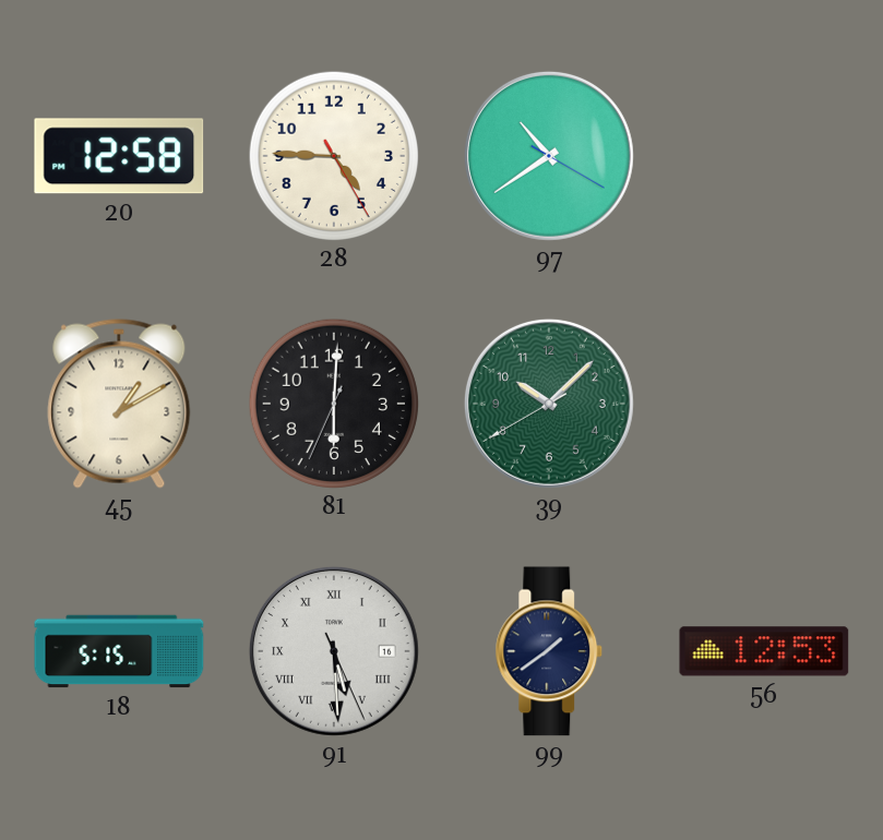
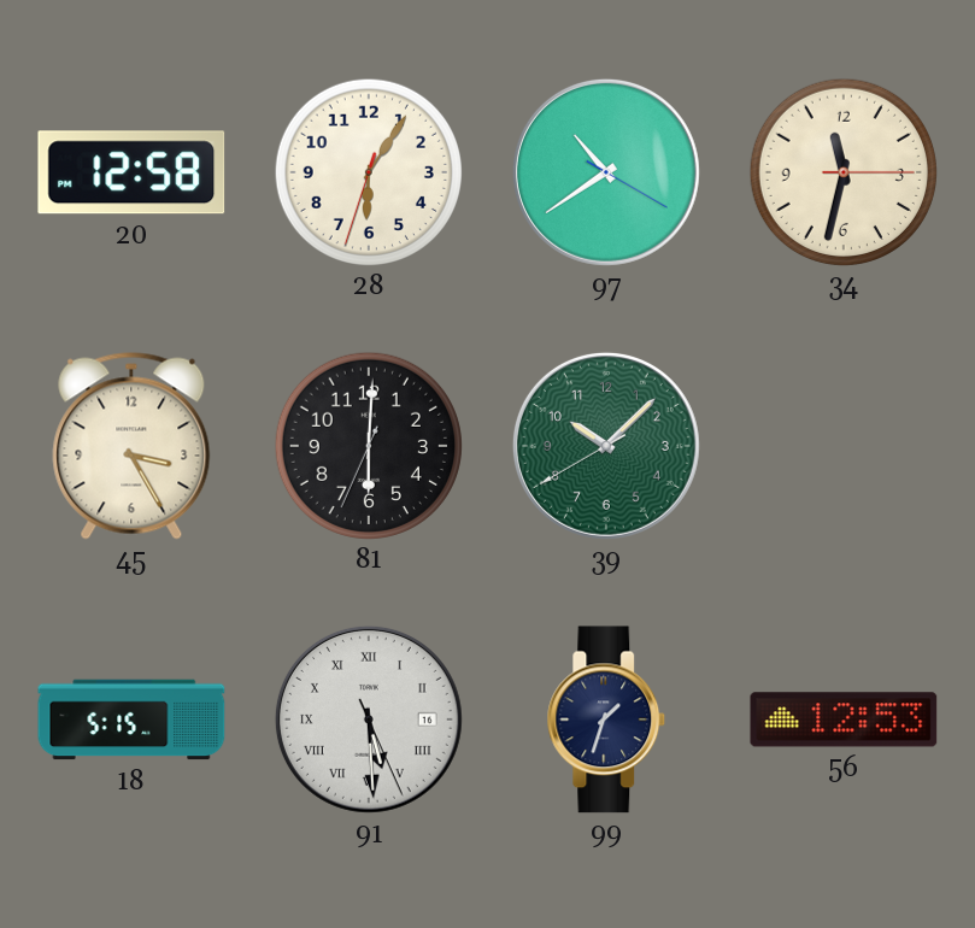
28: 4:45 -> 6:05 (368, 171)
34: none -> 11:32 (842, 171)
45: 1:10 -> 3:25 (131, 446)
99: 1:39 -> 1:33 (606, 720)
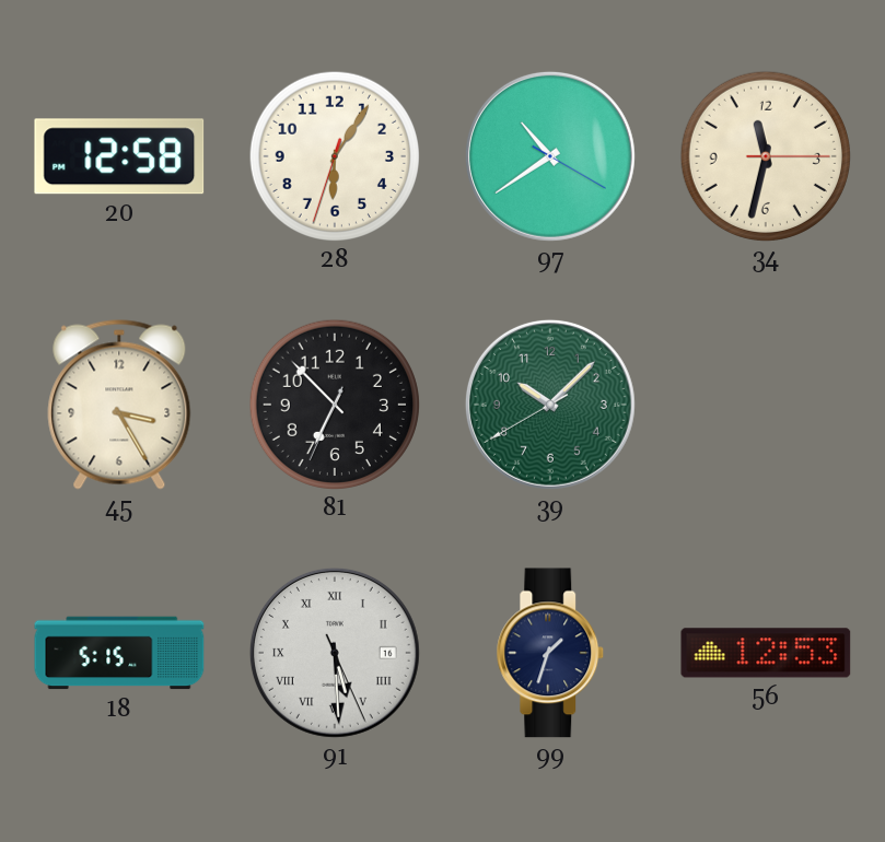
81: 6:00 -> 6:52 (334, 404)
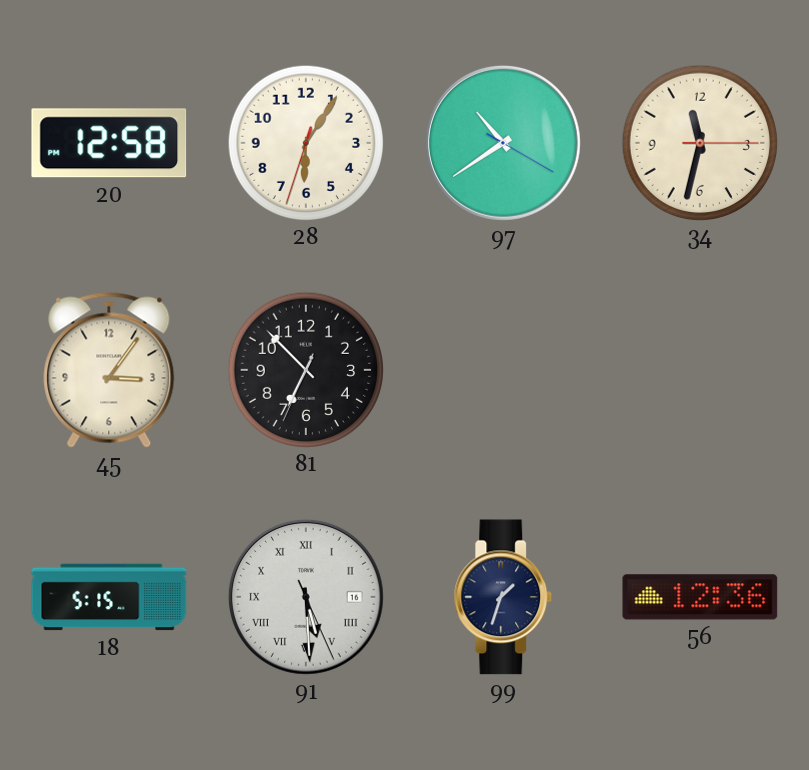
45: 3:25 -> 3:06 (109, 370)
39: 10:07 -> none (550, 405)
56: 12:53 -> 12:36 (700, 597)
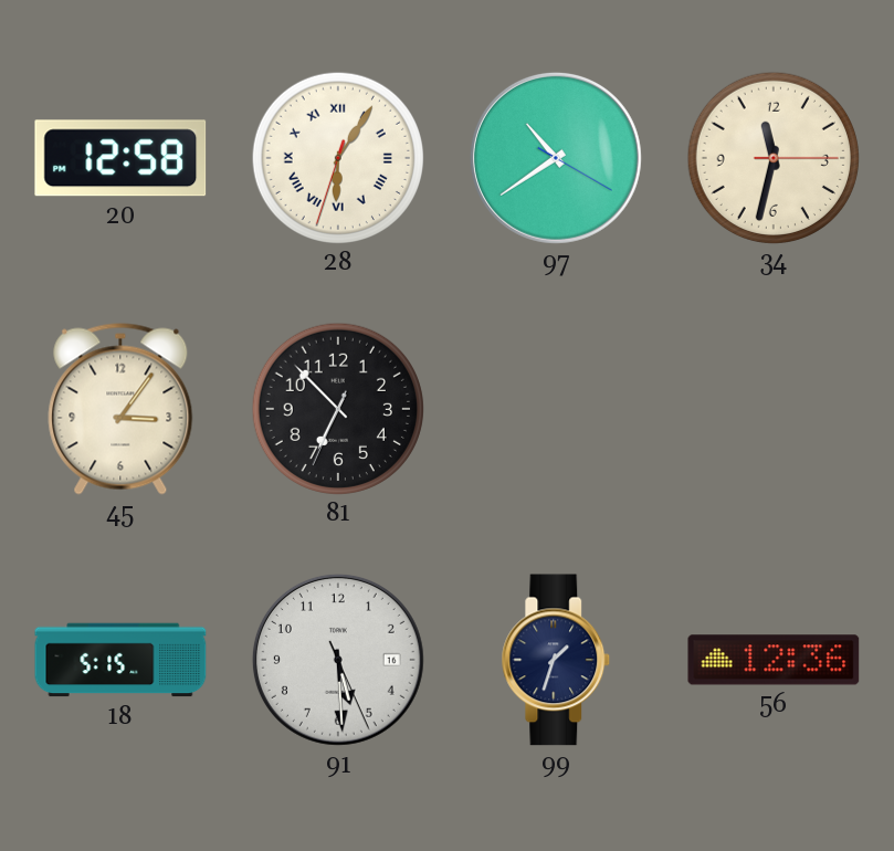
28 numerals: Arabic -> Roman (337, 157)
91 numerals: Roman -> Arabic (338, 660)
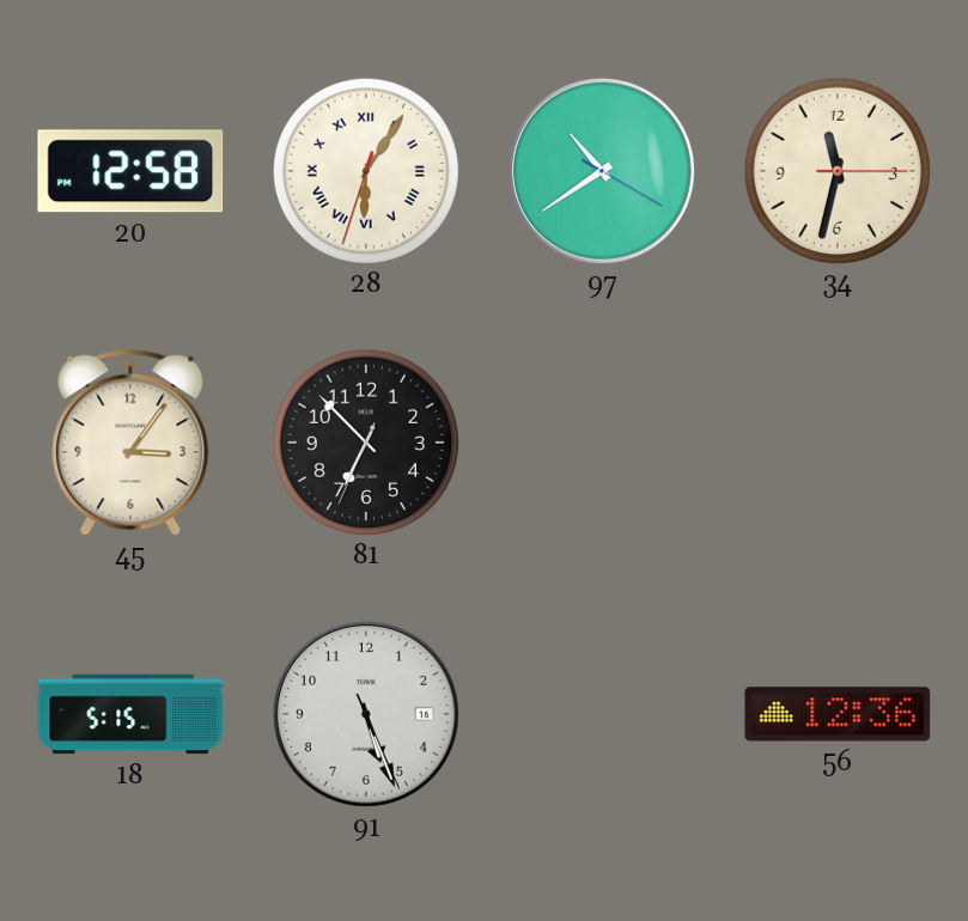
91: 5:29 -> 5:26 (366, 714)
99: 1:33 -> none (556, 660)
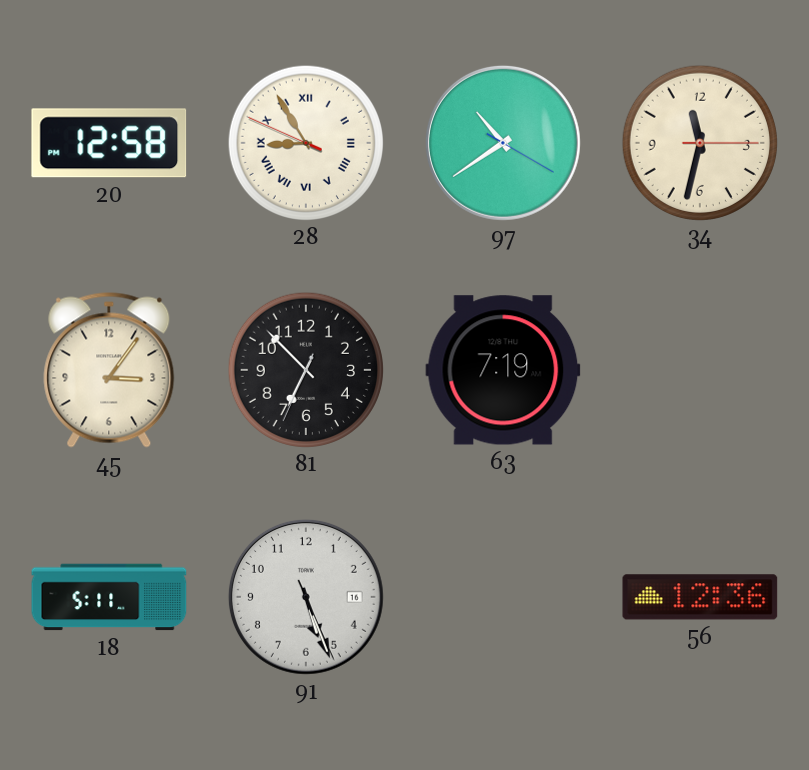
28: 6:05 -> 8:54 (305, 142)
63: none -> 7:19 (503, 370)
18: 5:15 -> 5:11 (109, 597)
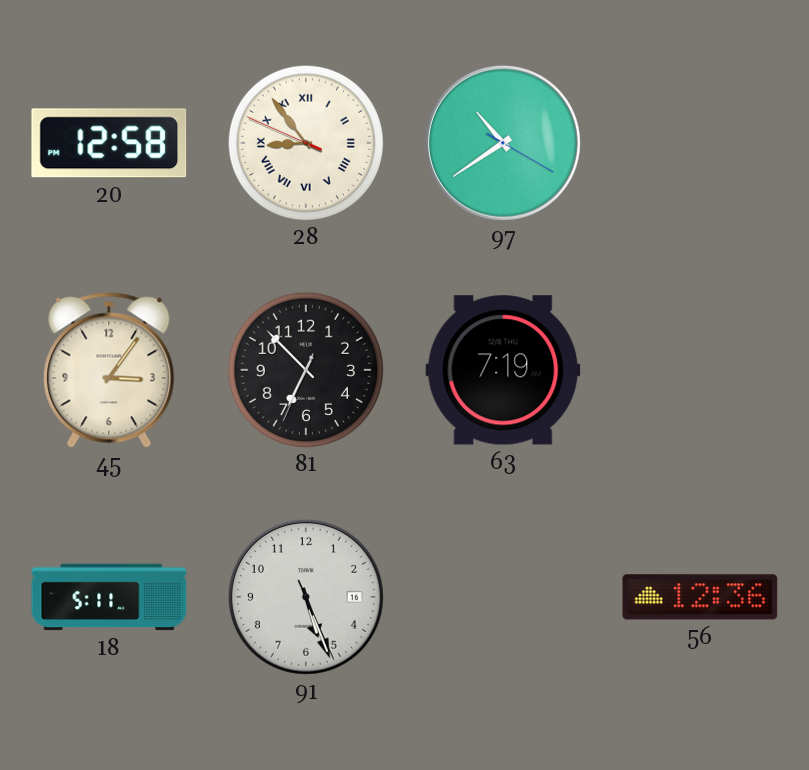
28: 8:54 -> 8:53 (305, 142)
34: 11:32 -> none (699, 142)
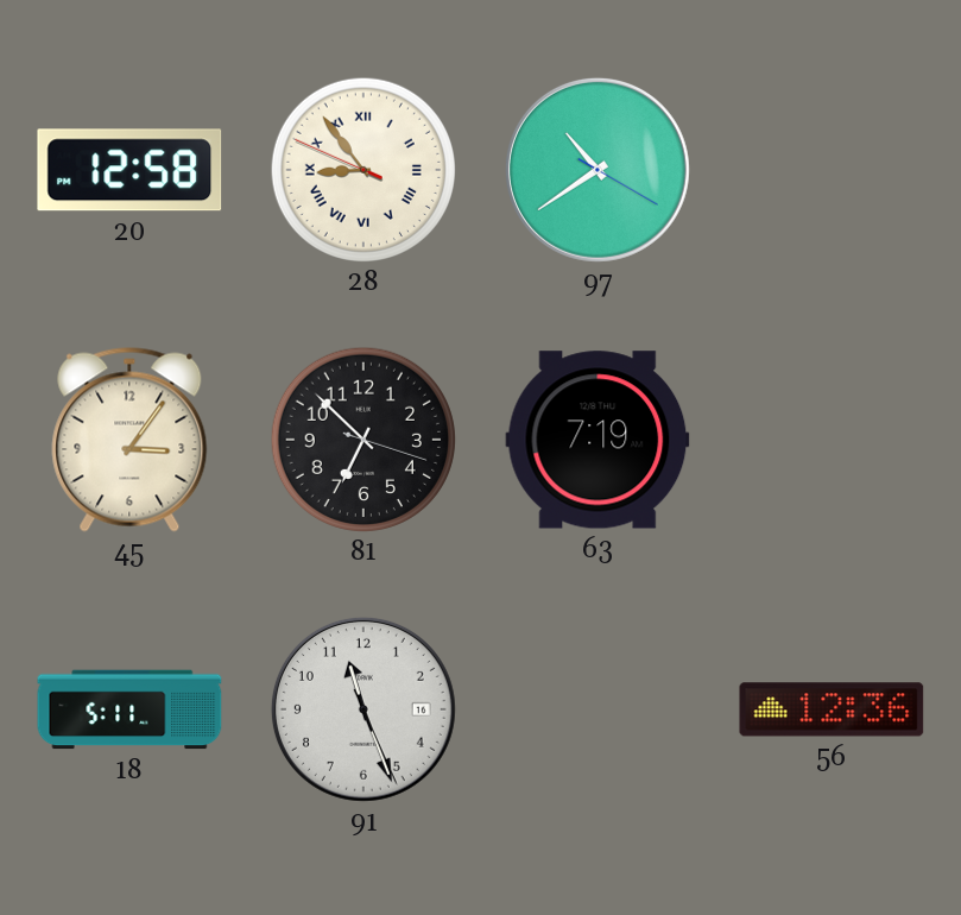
81: 6:52:34 -> 6:52:18 (362, 438)
91: 5:26 -> 11:26 (363, 709)
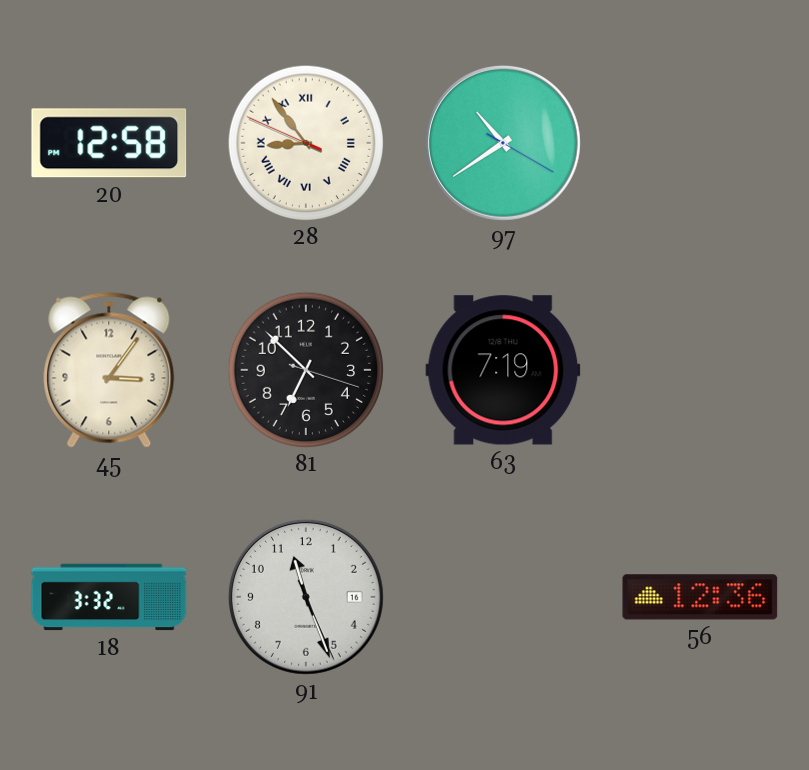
18: 5:11 -> 3:32 (109, 597)
